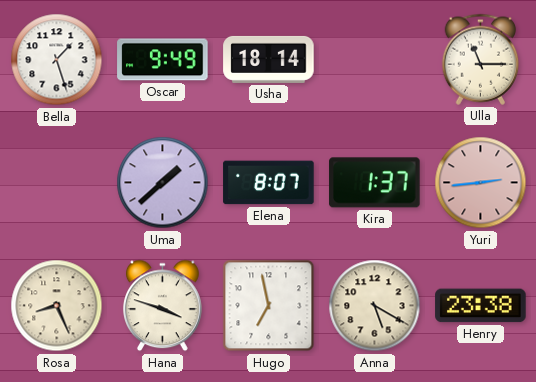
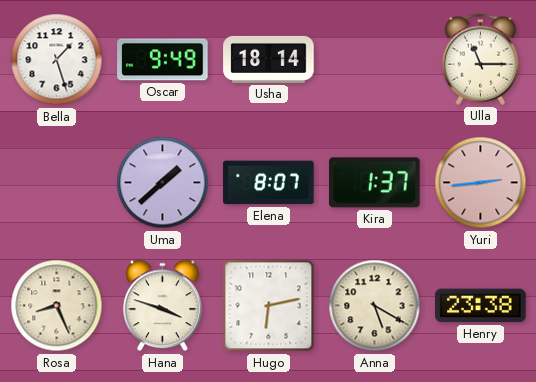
Hugo: 6:58 -> 6:13 (269, 306)
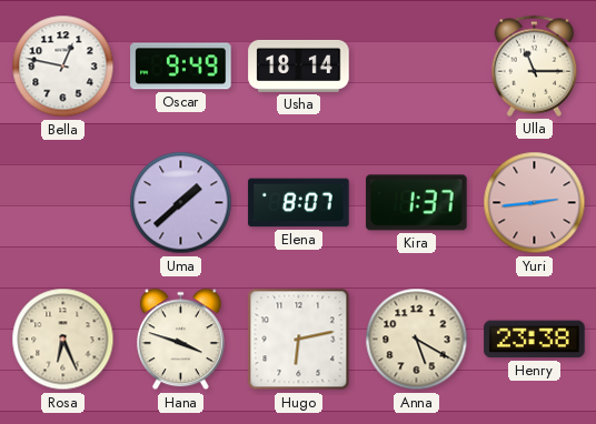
Bella: 1:27 -> 12:47 (63, 67)
Rosa: 8:26 -> 6:26 (63, 340)
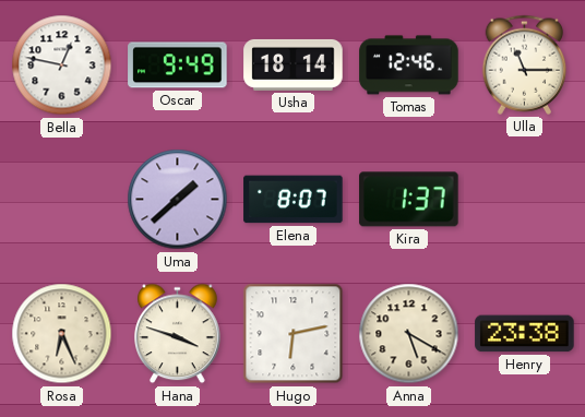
Tomas: none -> 12:46 (409, 65)
Yuri: 2:44 -> none (535, 203)
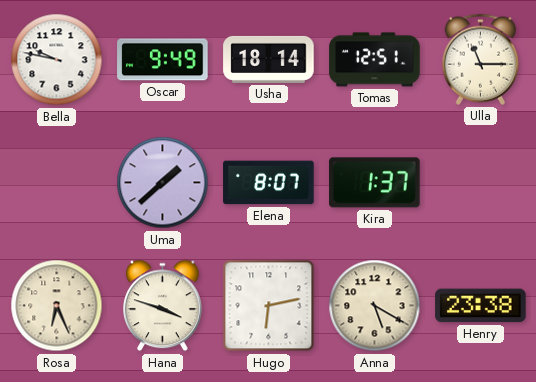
Bella: 12:47 -> 9:47 (57, 60)
Tomas: 12:46 -> 12:51 (375, 60)
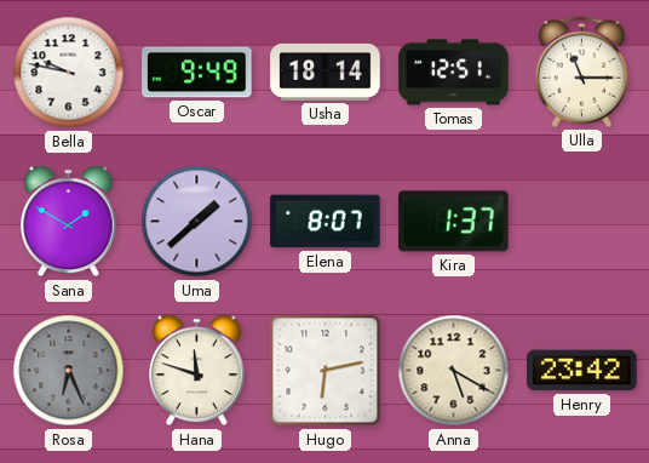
Sana: none -> 1:50 (69, 222)
Rosa dial: cream -> grey (69, 371)
Hana: 3:48 -> 11:48 (197, 371)
Henry: 23:38 -> 23:42 (582, 371)
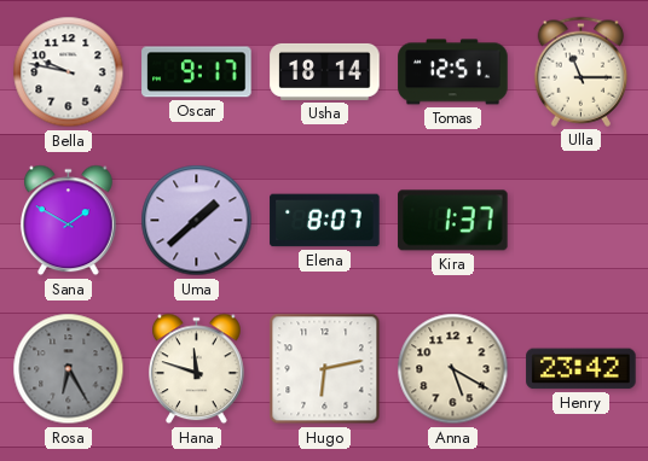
Oscar: 9:49 -> 9:17 (197, 72)
Rosa: 6:26 -> 6:25 (69, 369)
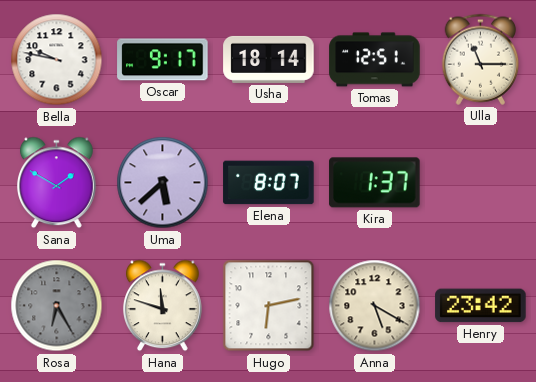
Uma: 1:38 -> 5:38 (163, 183)
